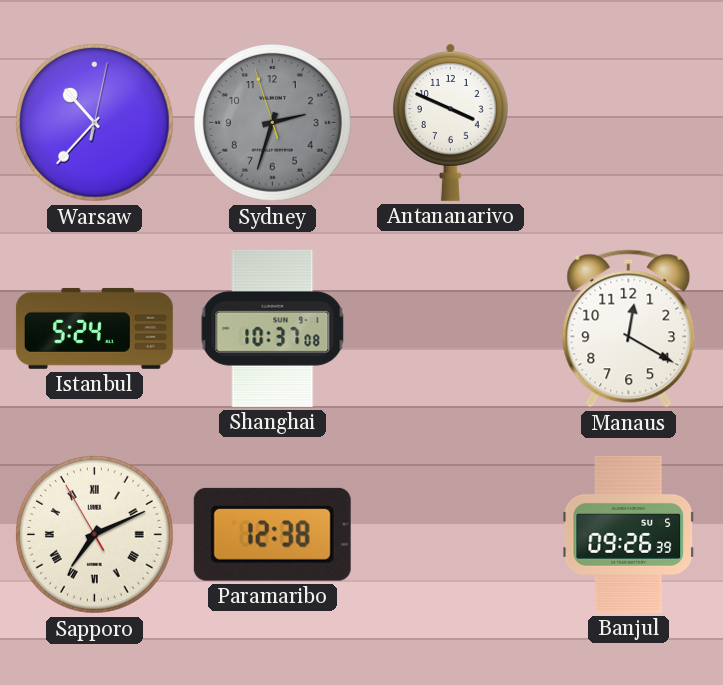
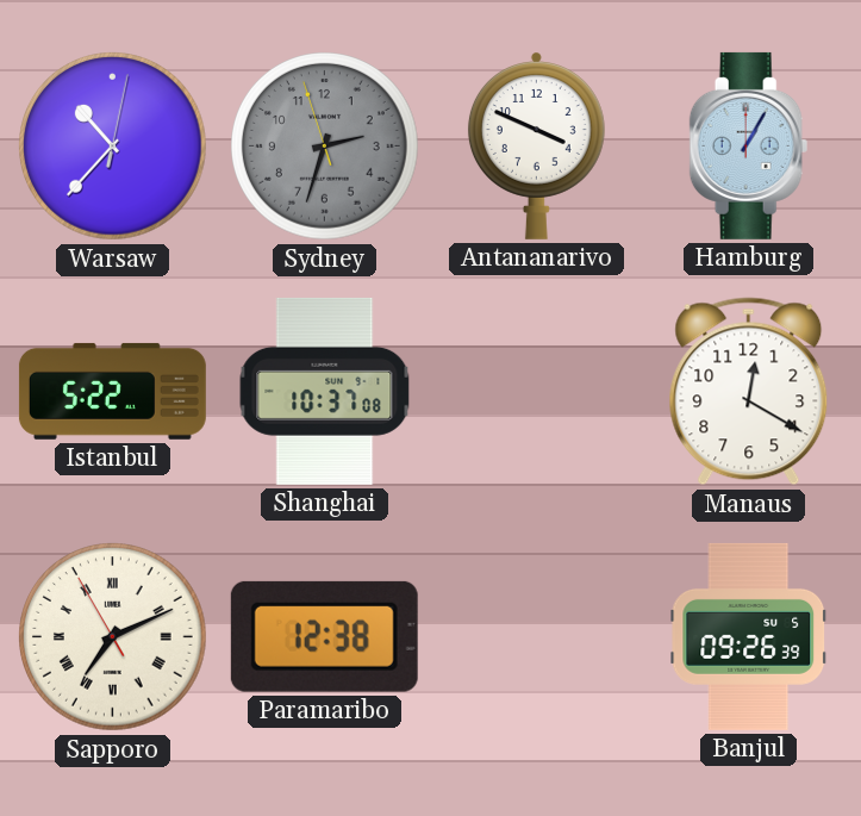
Hamburg: none -> 1:05 (749, 145)
Istanbul: 5:24 -> 5:22 (112, 391)
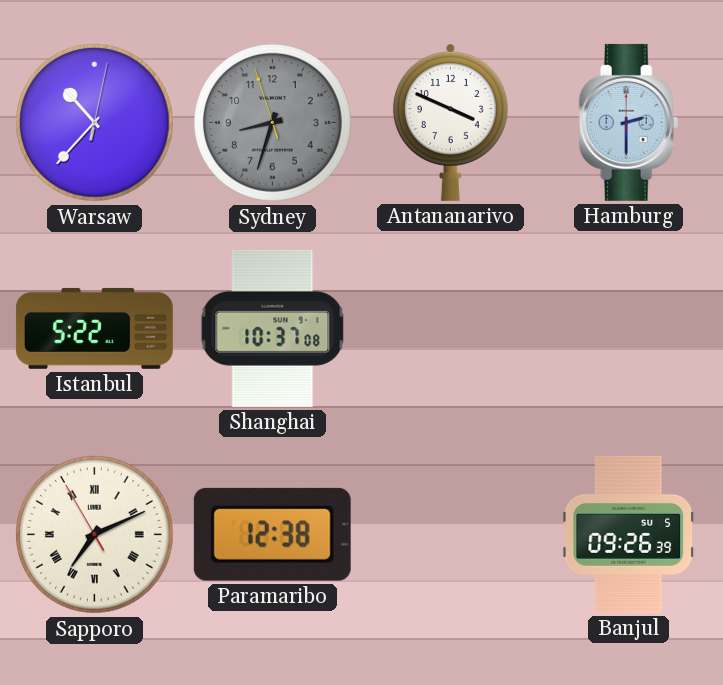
Sydney: 2:32 -> 8:32 (273, 123)
Hamburg: 1:05 -> 2:30 (629, 122)
Manaus: 12:20 -> none (749, 392)
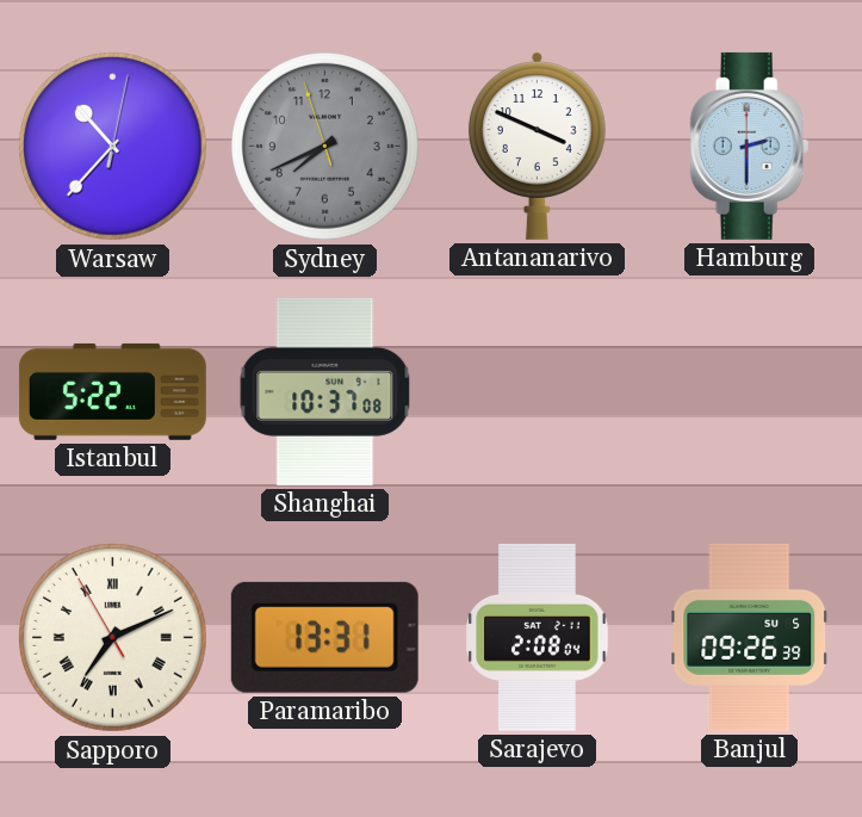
Sydney: 8:32 -> 7:40 (325, 147)
Paramaribo: 12:38 -> 13:31 (324, 637)
Sarajevo: none -> 2:08 (538, 637)
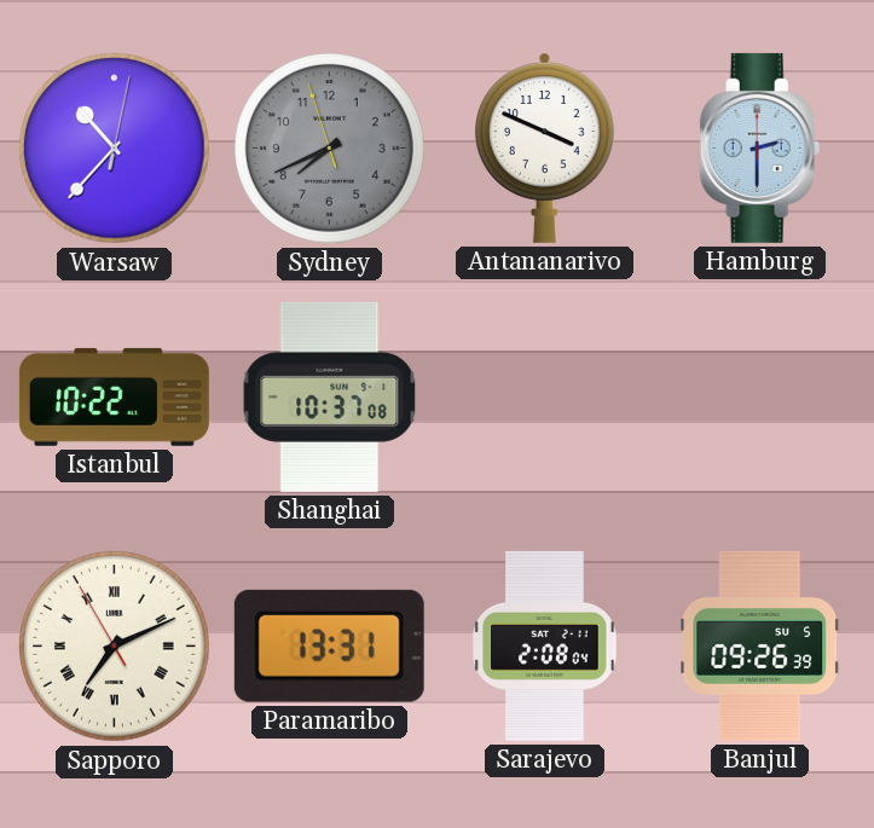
Istanbul: 5:22 -> 10:22 (114, 396)
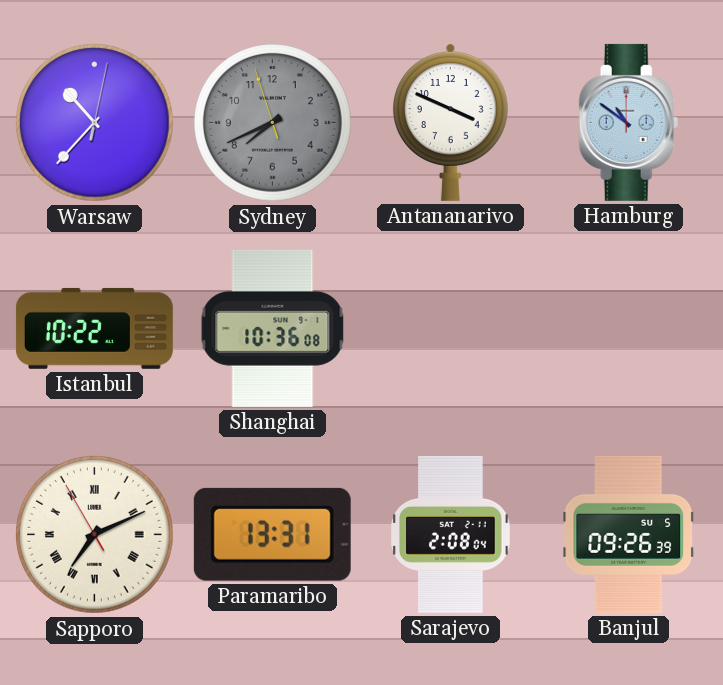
Hamburg: 2:30 -> 10:51 (629, 122)
Shanghai: 10:37 -> 10:36 (273, 328)
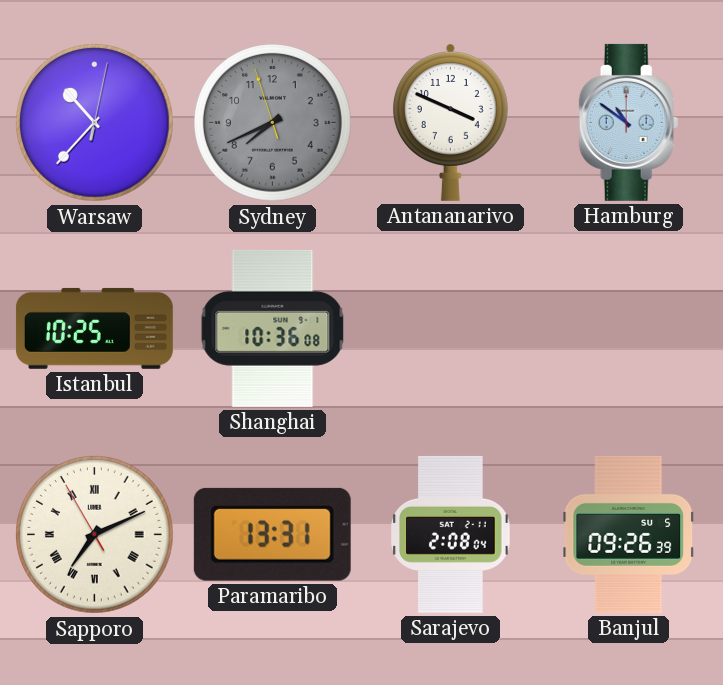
Istanbul: 10:22 -> 10:25 (94, 328)
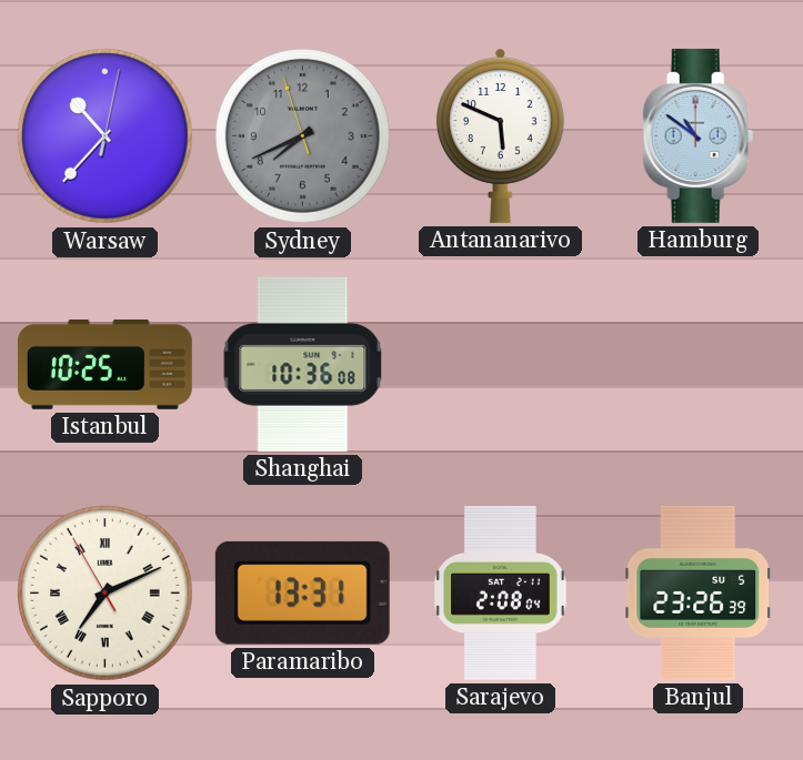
Antananarivo: 3:49 -> 5:49 (500, 135)
Banjul: 09:26 -> 23:26 (699, 592)
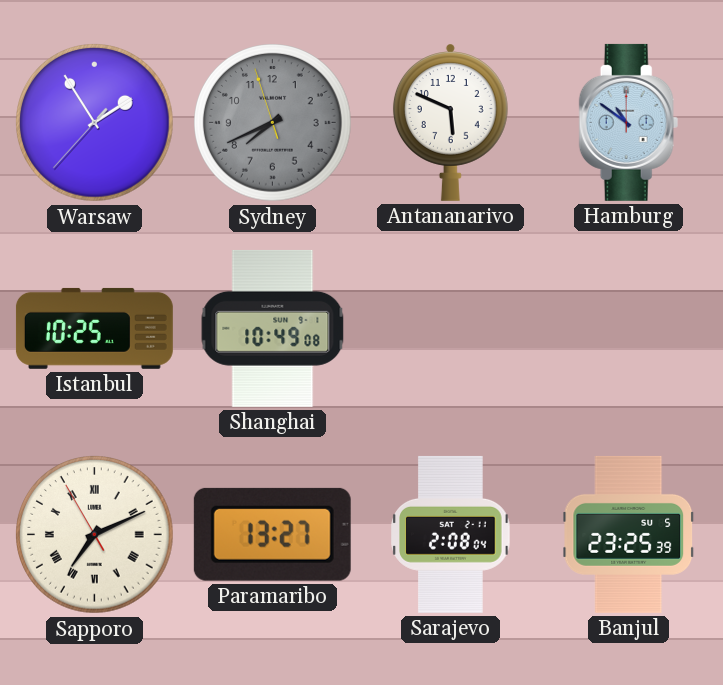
Warsaw: 10:37 -> 1:54 (95, 123)
Shanghai: 10:36 -> 10:49 (273, 328)
Paramaribo: 13:31 -> 13:27 (272, 534)
Banjul: 23:26 -> 23:25 (629, 534)
